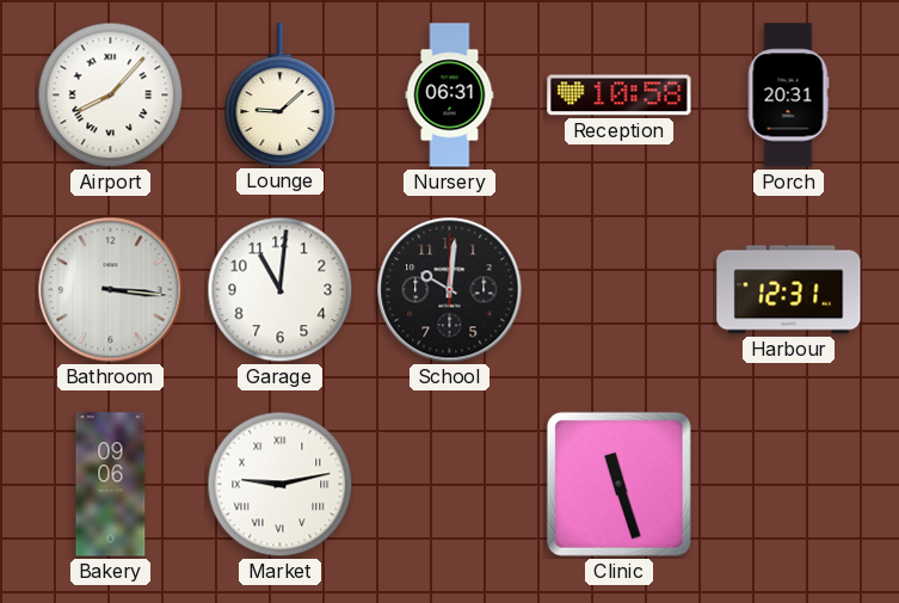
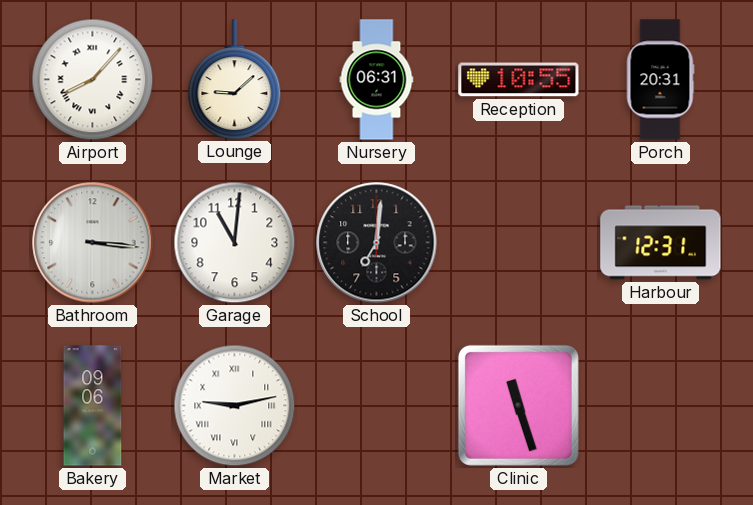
Reception: 10:58 -> 10:55 (519, 80)
School: 10:01 -> 7:01 (377, 243)
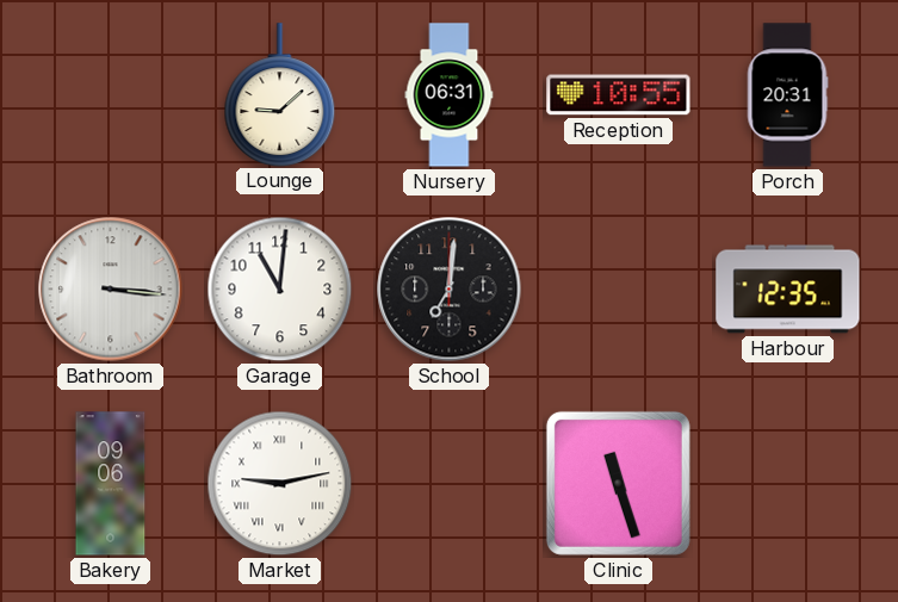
Airport: 8:07 -> none (93, 80)
Harbour: 12:31 -> 12:35 (788, 290)
